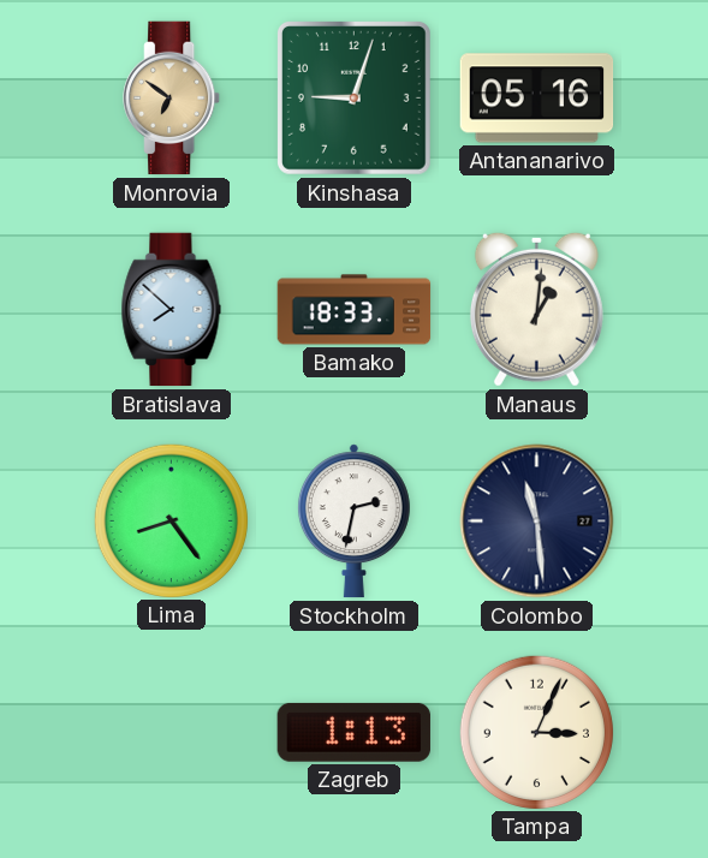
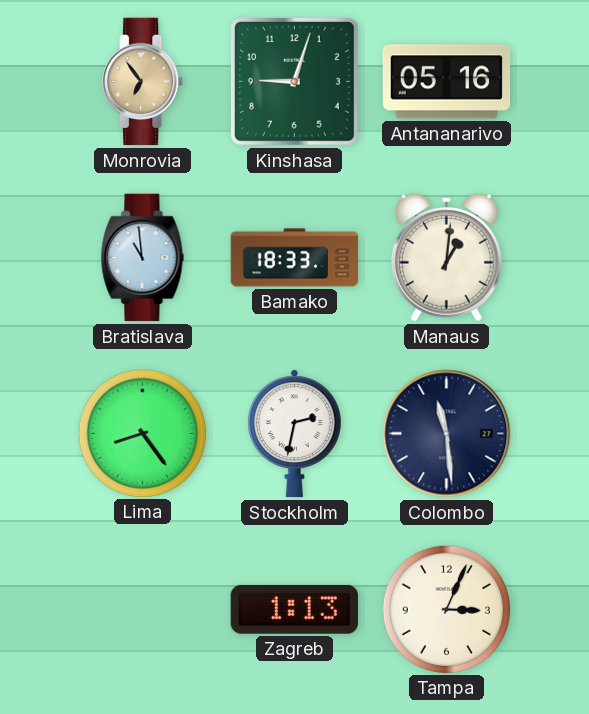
Monrovia: 6:51 -> 6:54 (143, 82)
Bratislava: 7:52 -> 10:59 (143, 258)
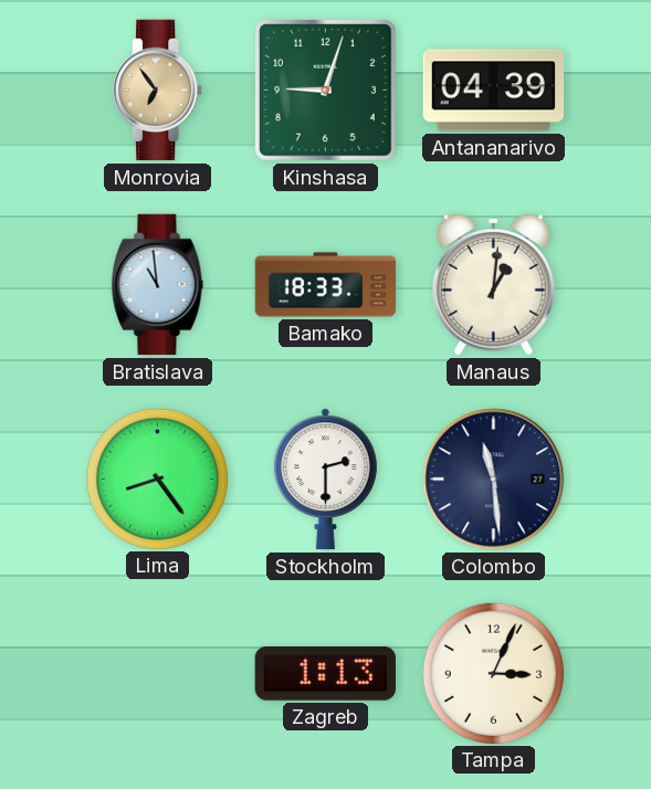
Antananarivo: 05:16 -> 04:39 (494, 91)
Stockholm: 2:32 -> 2:30 (325, 480)
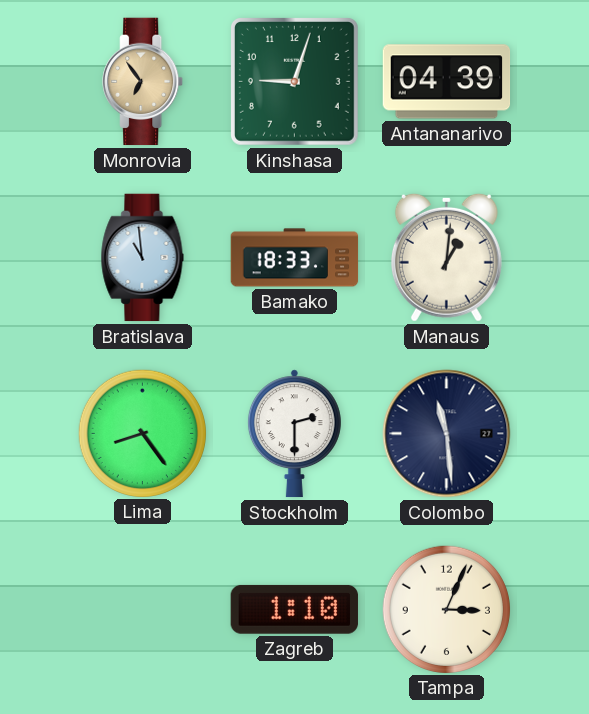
Zagreb: 1:13 -> 1:10 (294, 609)
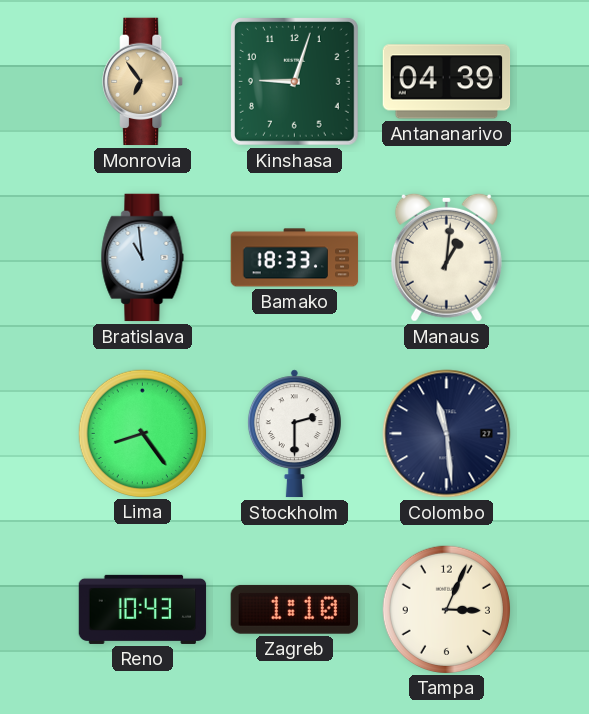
Reno: none -> 10:43 (143, 609)
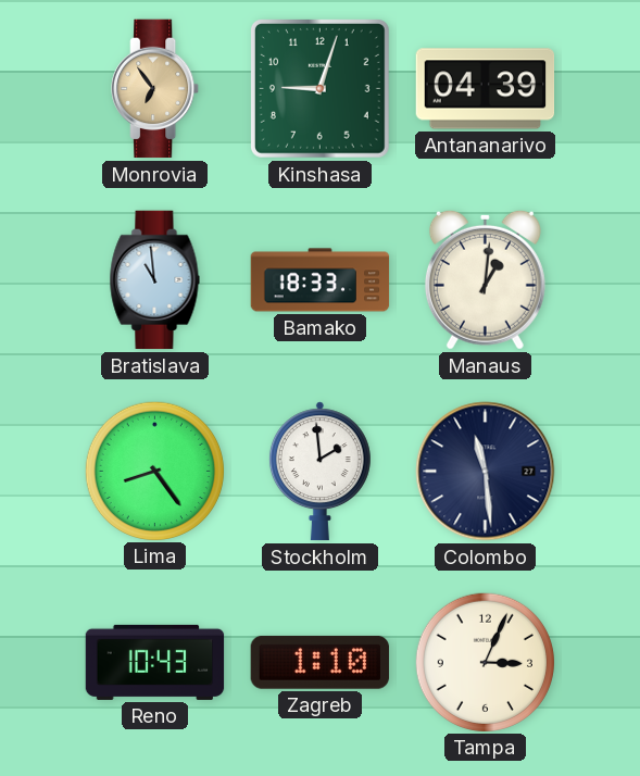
Stockholm: 2:30 -> 1:59 (319, 472)
